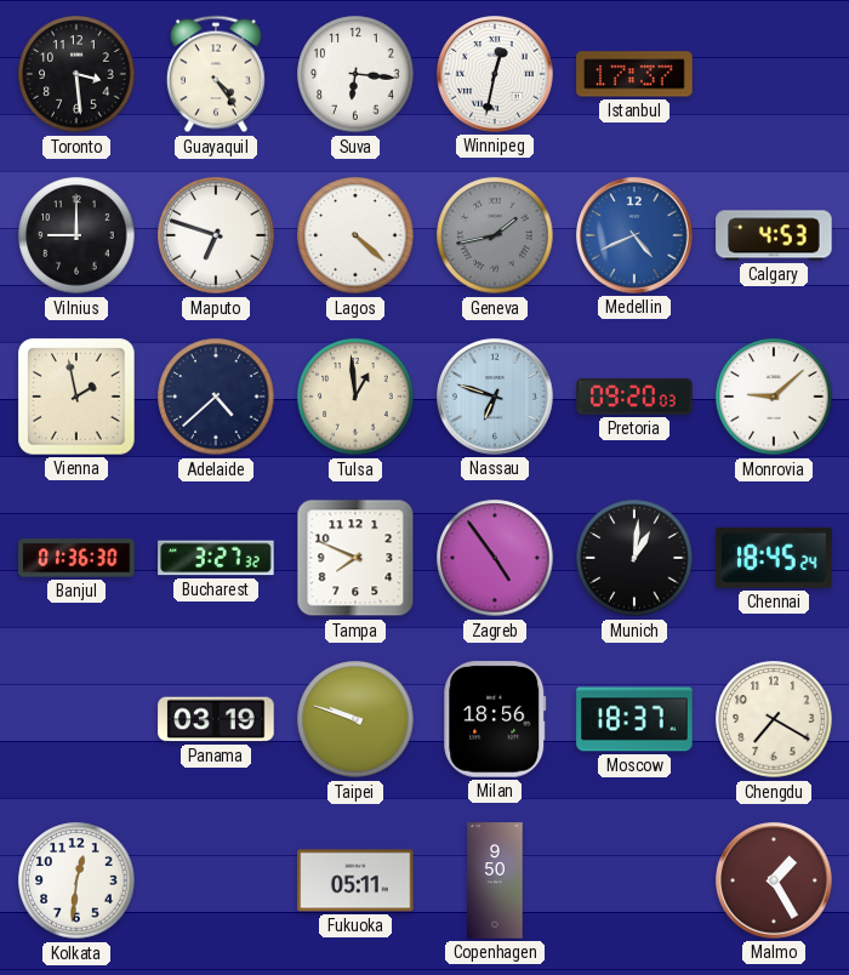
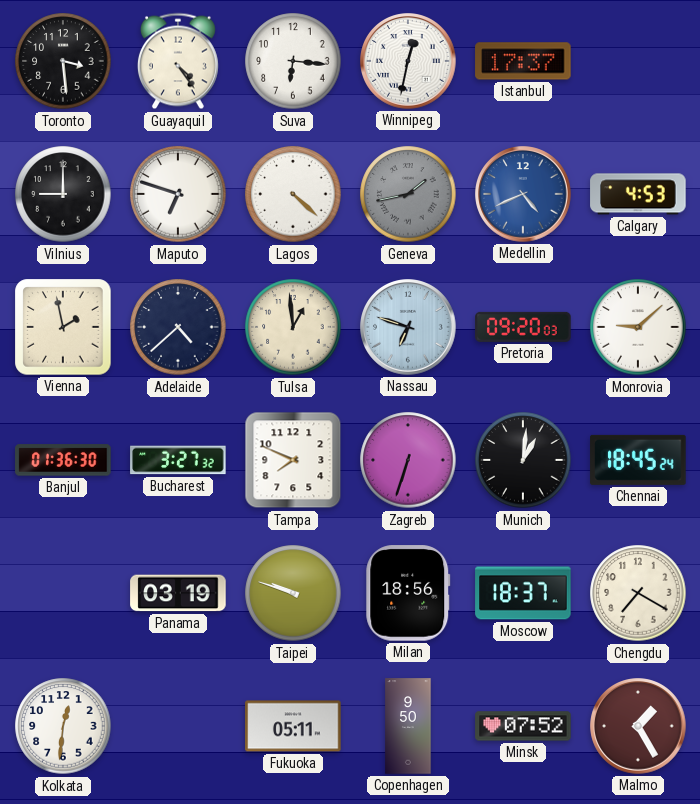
Zagreb: 4:54 -> 6:33 (408, 460)
Minsk: none -> 07:52 (523, 726)
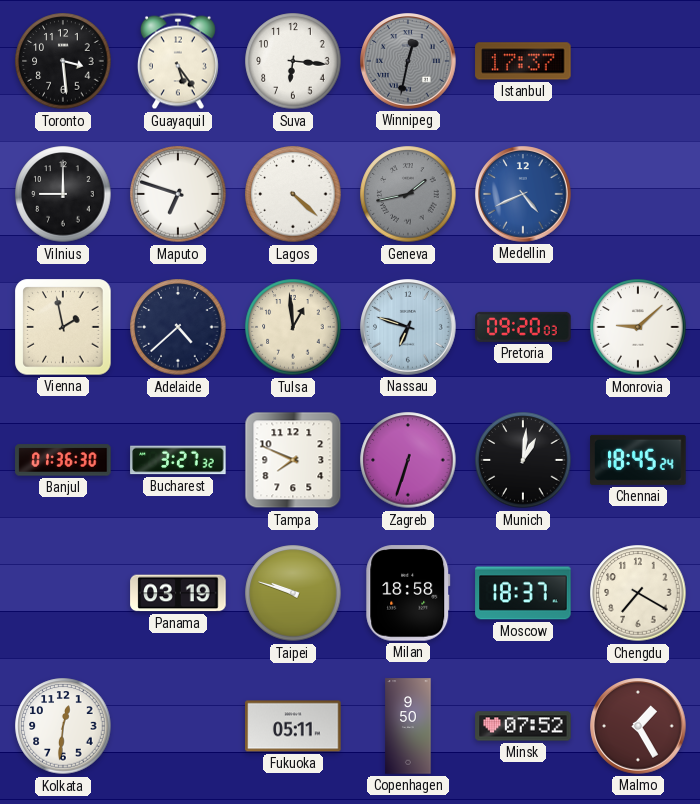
Guayaquil: 4:24 -> 5:24 (178, 61)
Winnipeg dial: white -> grey (408, 61)
Calgary: 4:53 -> none (638, 194)
Milan: 18:56 -> 18:58 (408, 593)
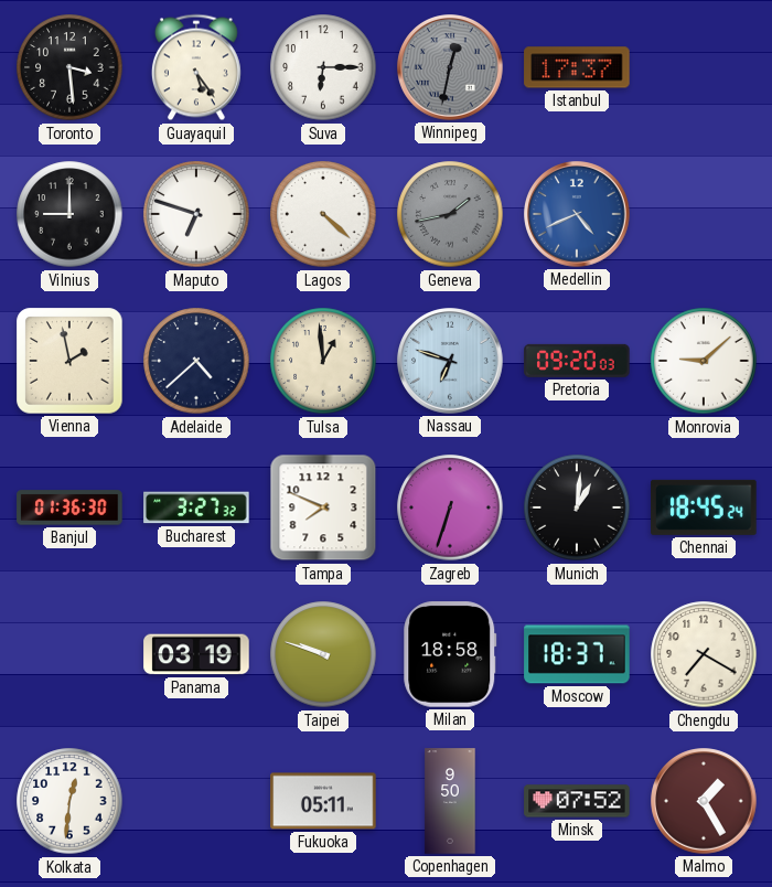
Suva: 6:16 -> 6:15 (323, 67)
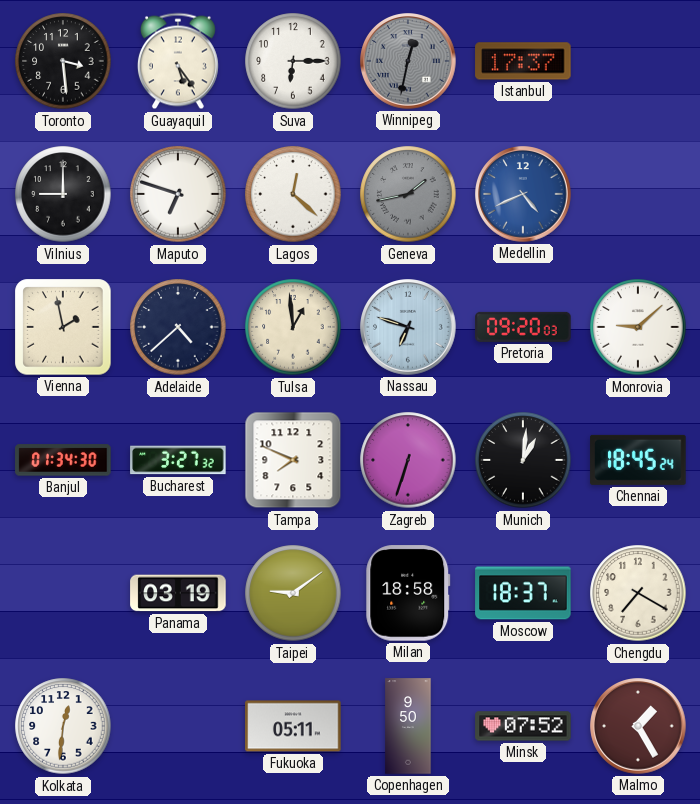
Lagos: 4:22 -> 12:22 (293, 194)
Banjul: 01:36 -> 01:34 (63, 460)
Taipei: 9:48 -> 9:09 (293, 593)
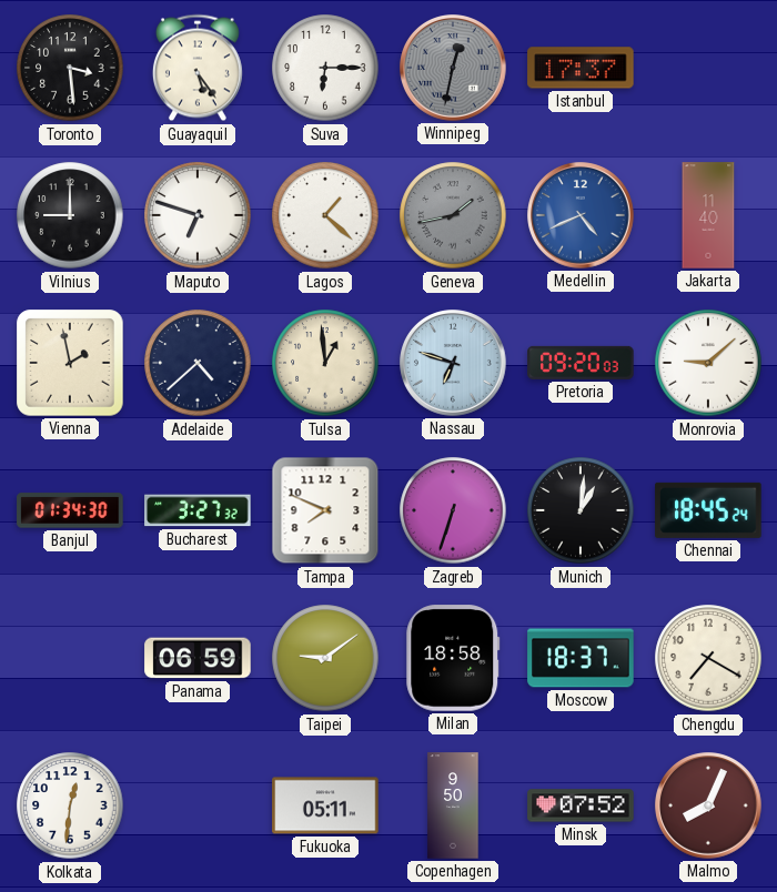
Lagos: 12:22 -> 1:22 (325, 215)
Jakarta: none -> 11:40 (708, 215)
Panama: 03:19 -> 06:59 (198, 658)
Malmo: 1:25 -> 8:04 (708, 805)
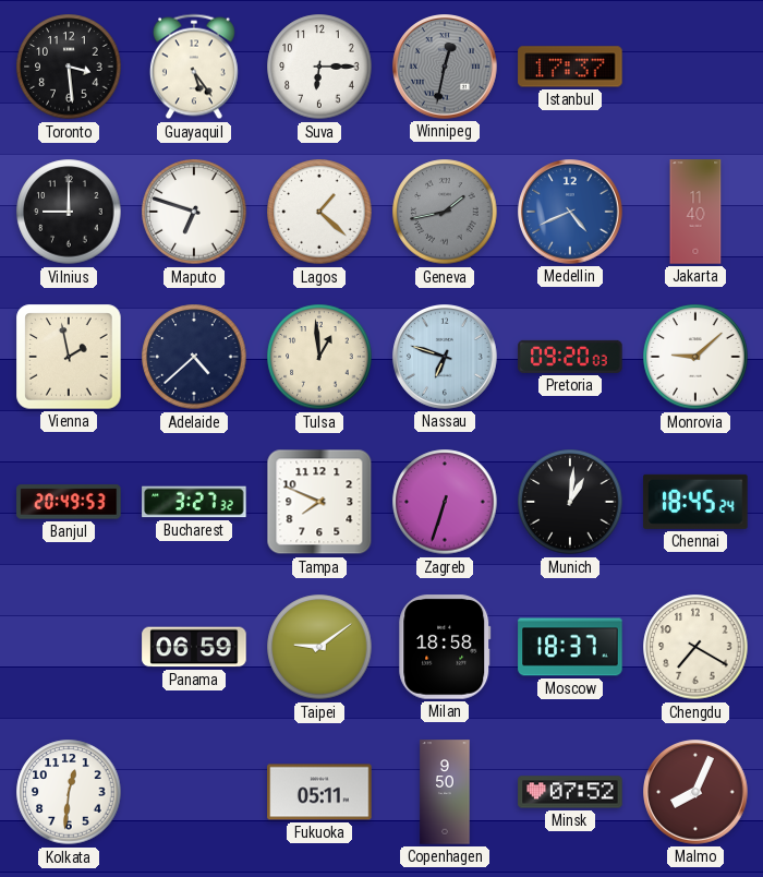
Banjul: 01:34 -> 20:49 (69, 502)
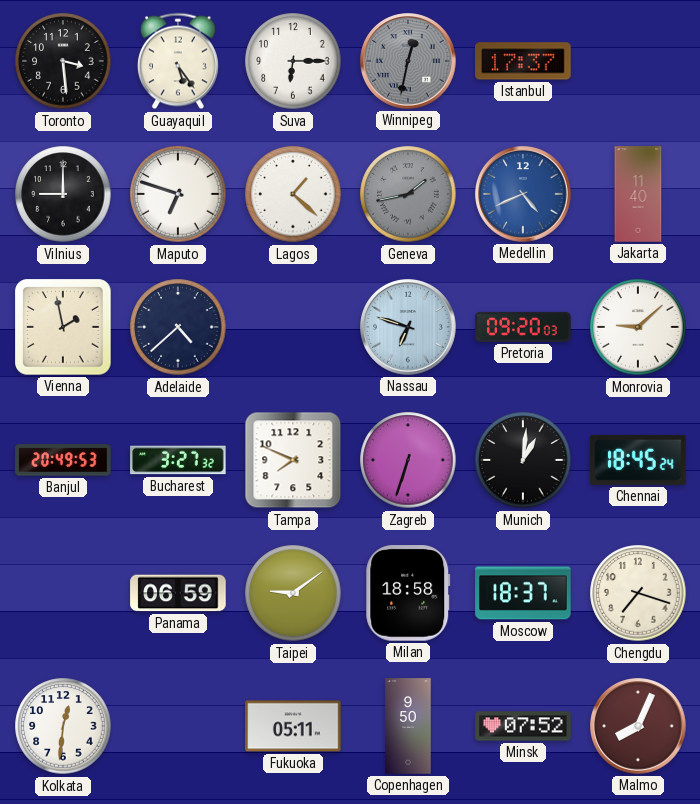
Tulsa: 12:59 -> none (319, 357)
Chengdu: 7:20 -> 7:18 (638, 593)
